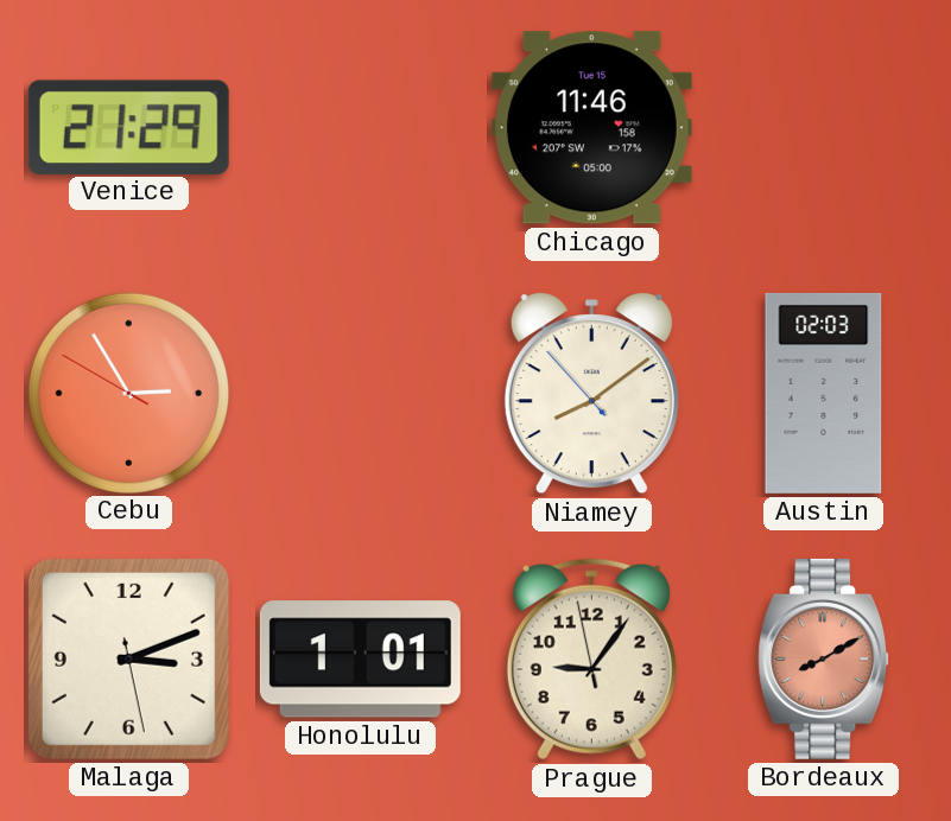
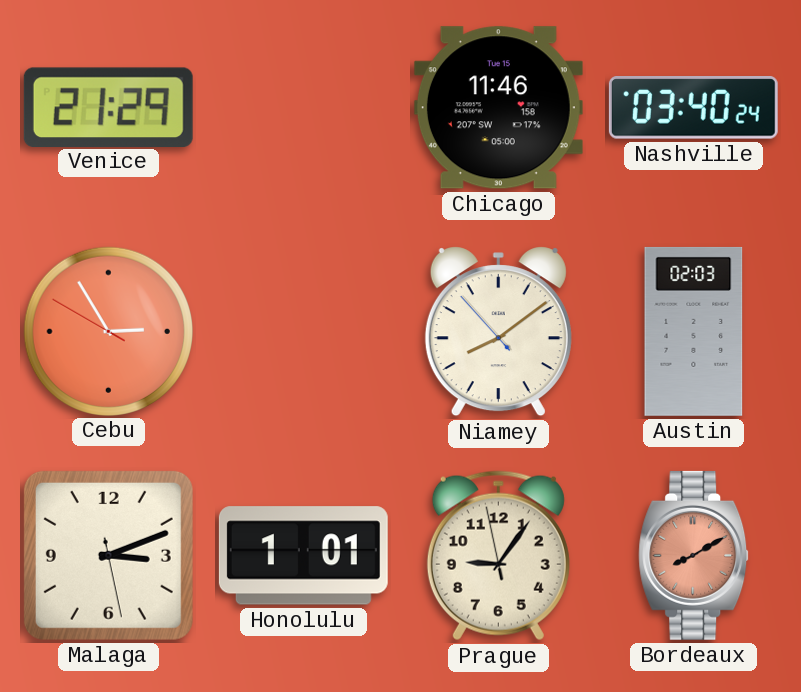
Nashville: none -> 03:40 (693, 108)
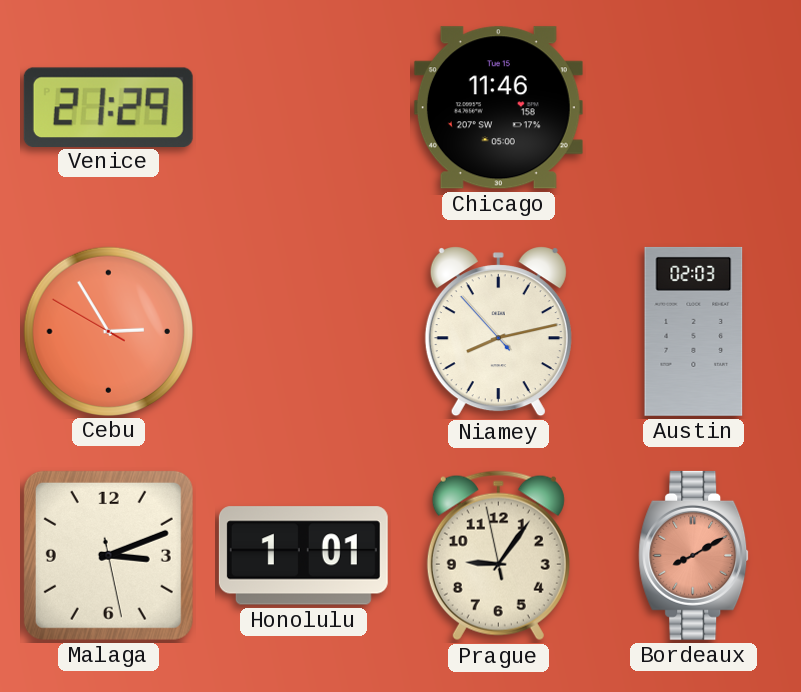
Nashville: 03:40 -> none (693, 108)
Niamey: 8:08 -> 8:12 (498, 332)
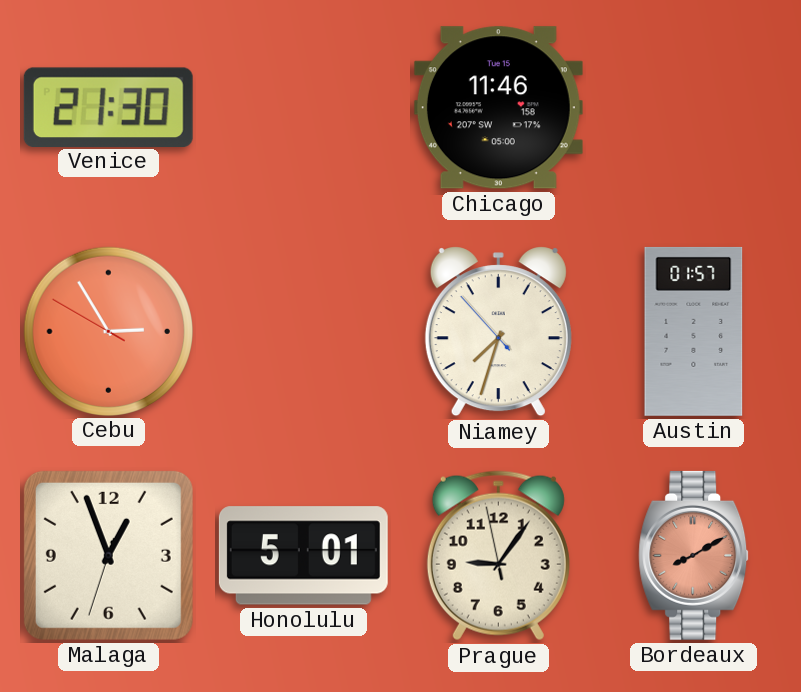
Venice: 21:29 -> 21:30 (108, 107)
Niamey: 8:12 -> 7:32 (498, 332)
Austin: 02:03 -> 01:57 (694, 331)
Malaga: 3:11 -> 12:56 (108, 555)
Honolulu: 1:01 -> 5:01 (303, 556)
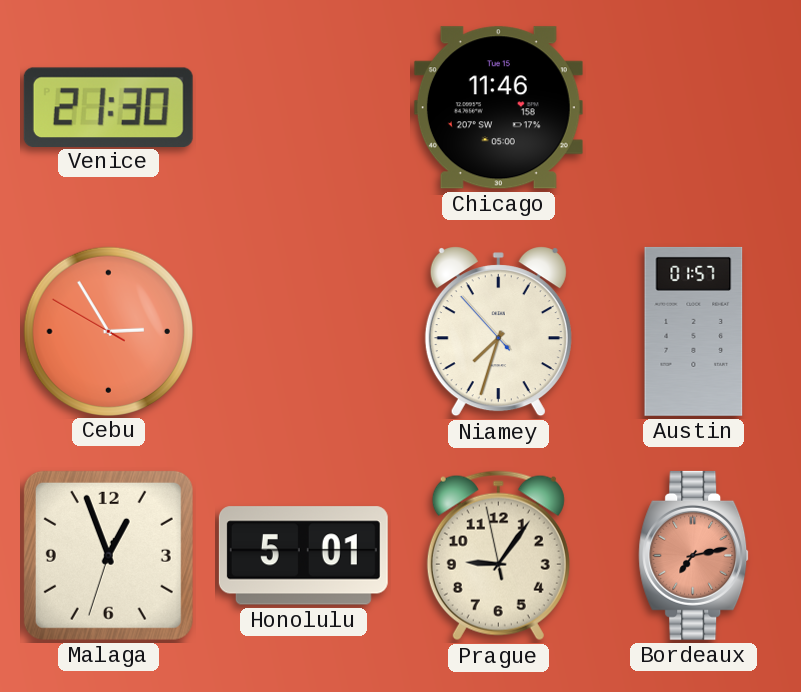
Bordeaux: 8:10 -> 7:13 (694, 555)
